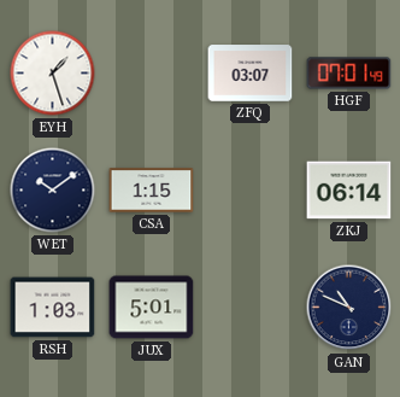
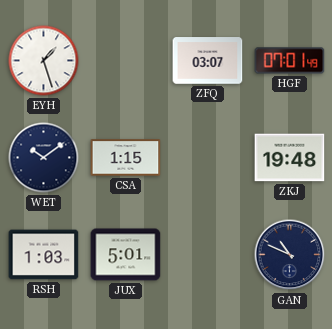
ZKJ: 06:14 -> 19:48 (290, 158)
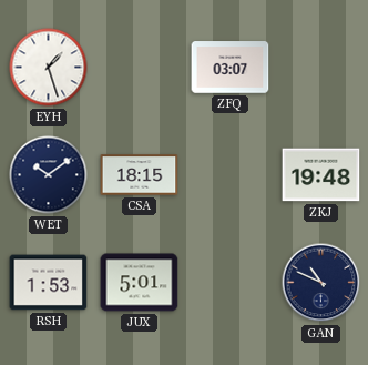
HGF: 07:01 -> none (290, 61)
CSA: 1:15 -> 18:15 (140, 175)
RSH: 1:03 -> 1:53 (49, 283)
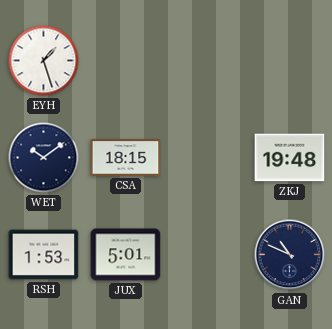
ZFQ: 03:07 -> none (231, 68)
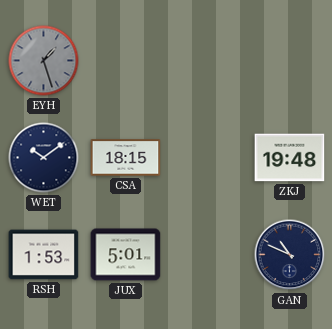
EYH dial: white -> grey (44, 61)
